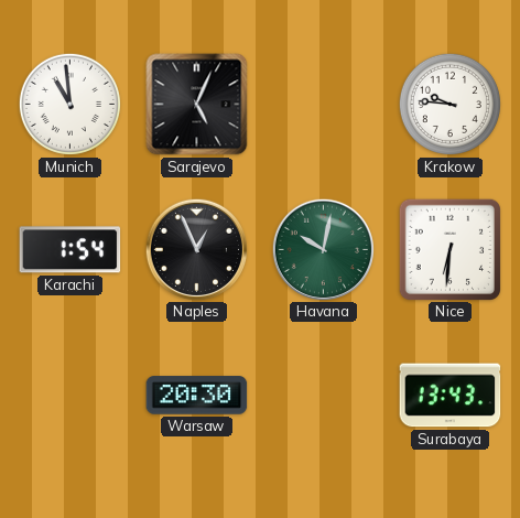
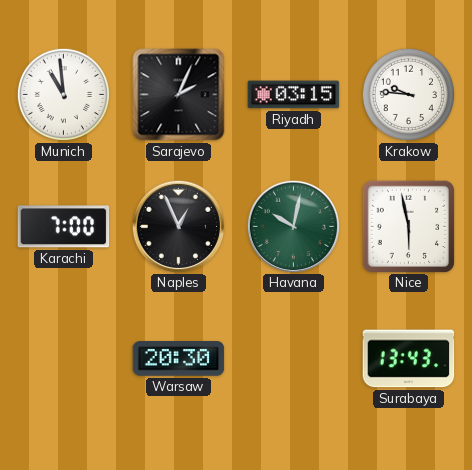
Sarajevo: 5:04 -> 2:04 (179, 95)
Riyadh: none -> 03:15 (294, 95)
Karachi: 1:54 -> 7:00 (64, 227)
Nice: 6:31 -> 5:58 (408, 226)
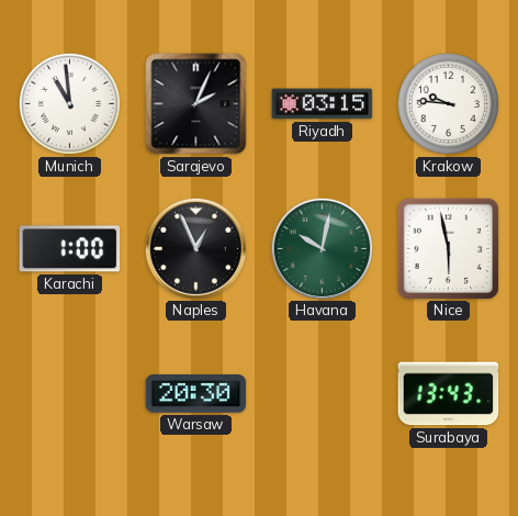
Karachi: 7:00 -> 1:00 (70, 249)
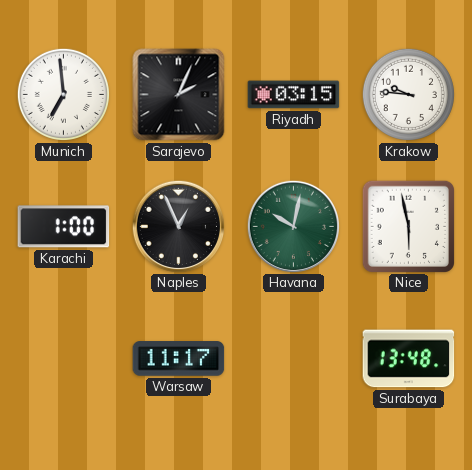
Munich: 10:59 -> 6:59 (63, 94)
Warsaw: 20:30 -> 11:17 (179, 359)
Surabaya: 13:43 -> 13:48 (409, 359)
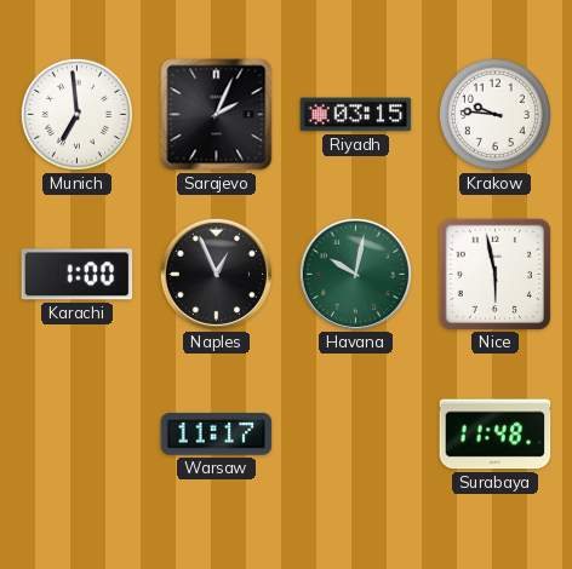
Surabaya: 13:48 -> 11:48 (496, 435)
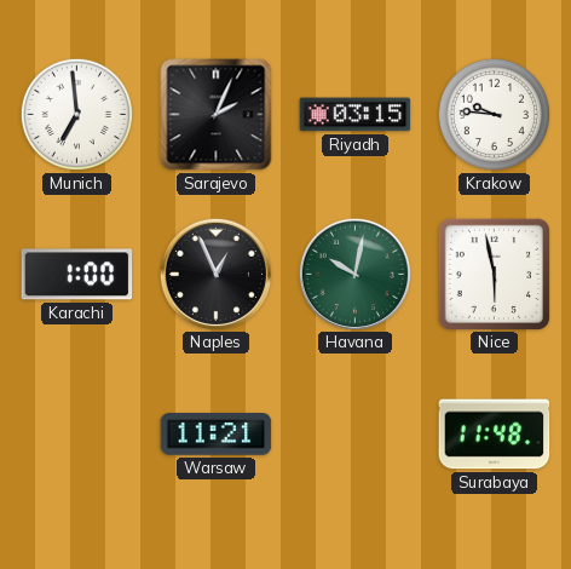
Warsaw: 11:17 -> 11:21 (217, 435)
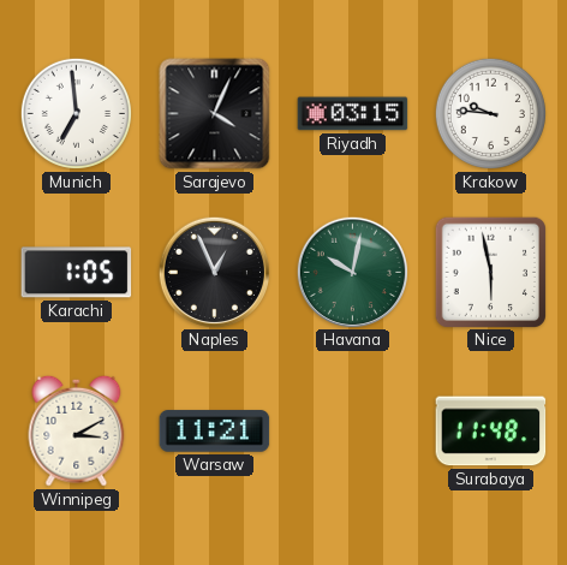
Sarajevo: 2:04 -> 4:04 (215, 114)
Karachi: 1:00 -> 1:05 (77, 273)
Winnipeg: none -> 3:10 (77, 430)
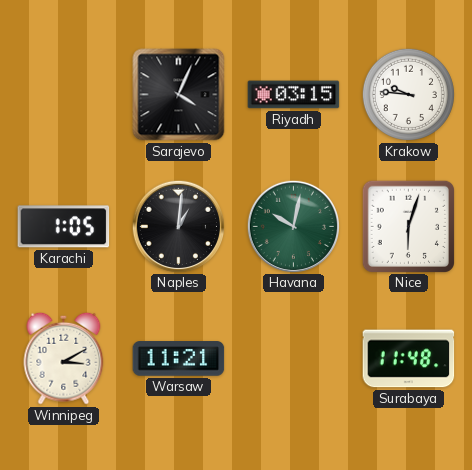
Munich: 6:59 -> none (76, 113)
Naples: 12:56 -> 1:01 (178, 226)
Nice: 5:58 -> 6:03 (408, 226)
